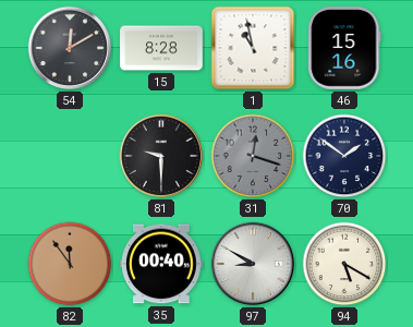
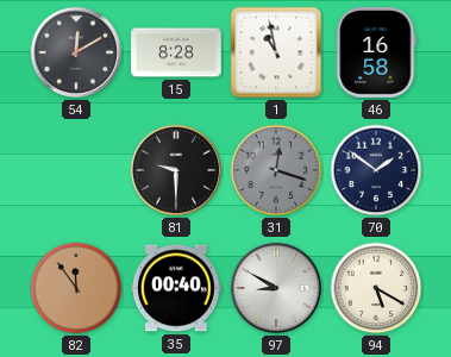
46: 15:16 -> 16:58 (376, 54)
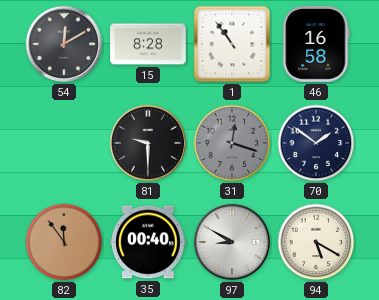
1: 10:58 -> 10:54 (232, 44)
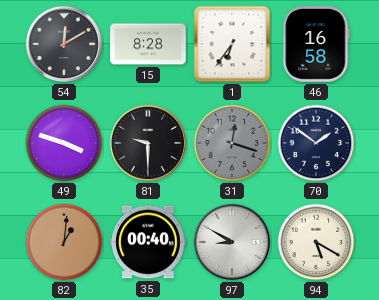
1: 10:54 -> 6:36 (232, 44)
49: none -> 3:48 (64, 143)
82: 11:54 -> 1:01 (64, 242)
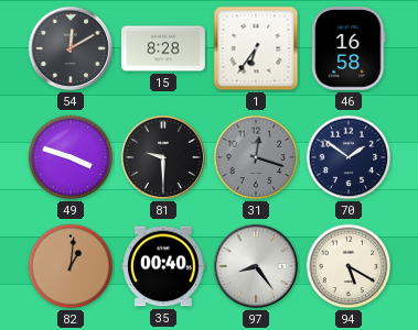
97: 8:50 -> 8:24 (256, 266)
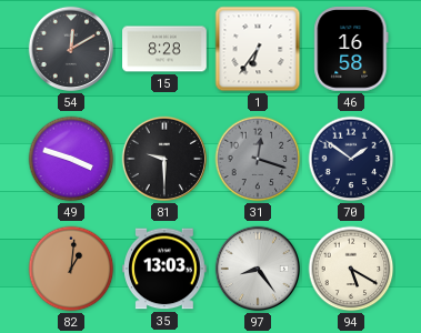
35: 00:40 -> 13:03 (166, 269)
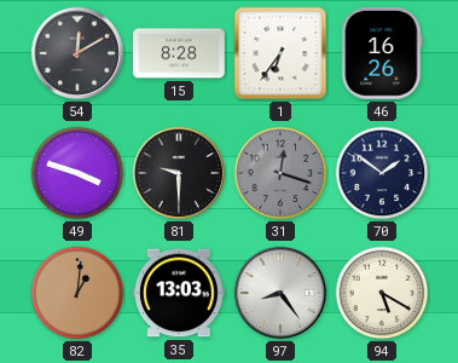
46: 16:58 -> 16:26 (382, 54)
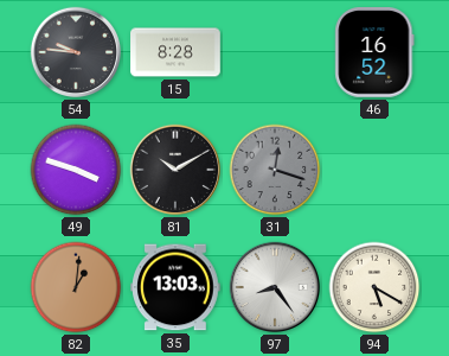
54: 12:10 -> 9:46 (76, 52)
1: 6:36 -> none (280, 53)
46: 16:26 -> 16:52 (374, 53)
81: 9:30 -> 10:10 (175, 170)
70: 1:51 -> none (382, 173)
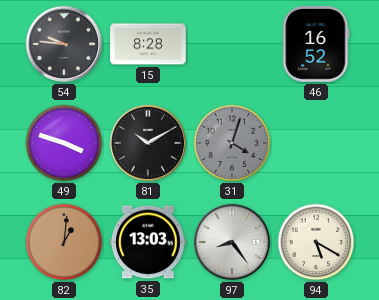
31: 12:18 -> 4:03 (232, 143)
